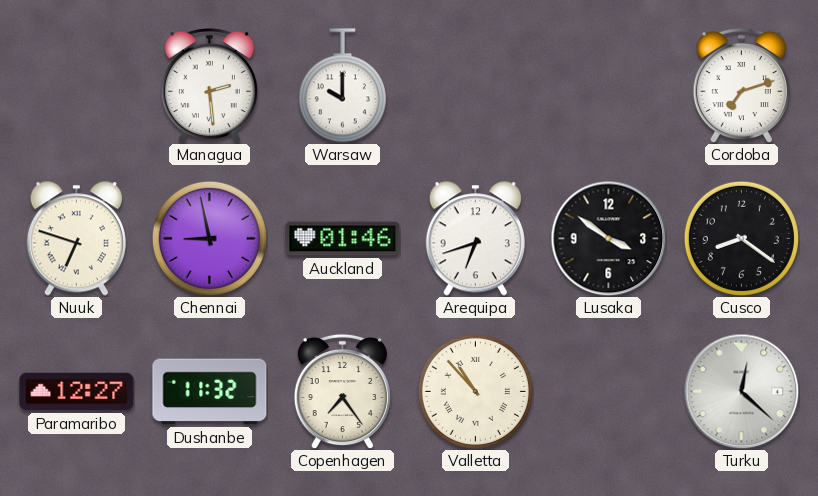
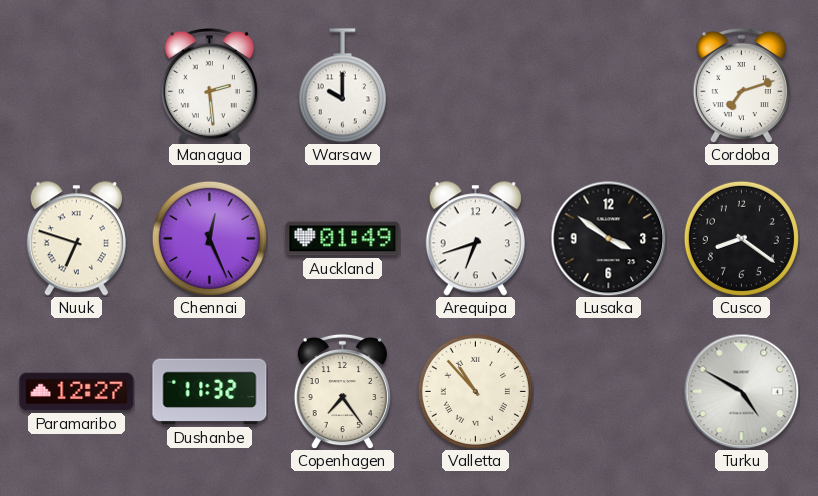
Chennai: 8:58 -> 12:26 (209, 238)
Auckland: 01:46 -> 01:49 (343, 239)
Turku: 12:22 -> 4:50 (741, 391)
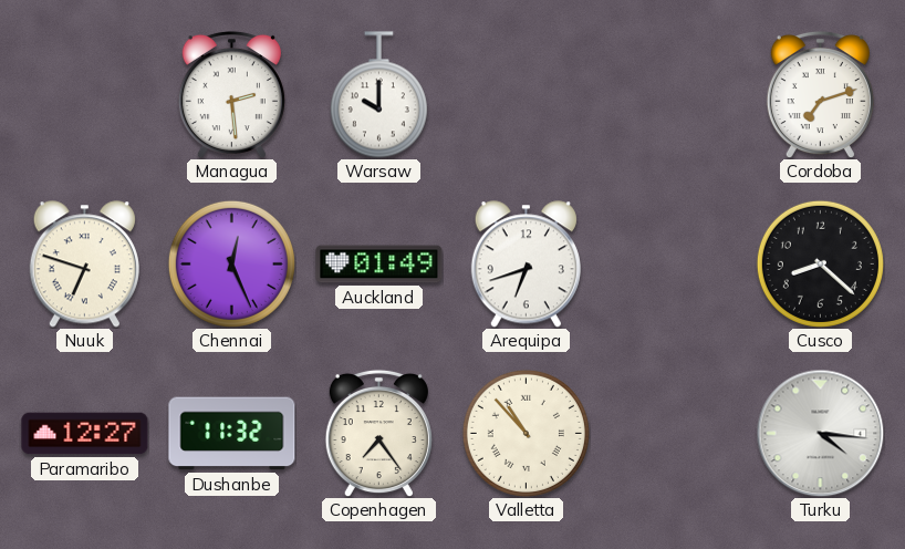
Lusaka: 3:51 -> none (608, 238)
Cusco: 8:21 -> 8:22 (820, 263)
Turku: 4:50 -> 4:16 (820, 433)
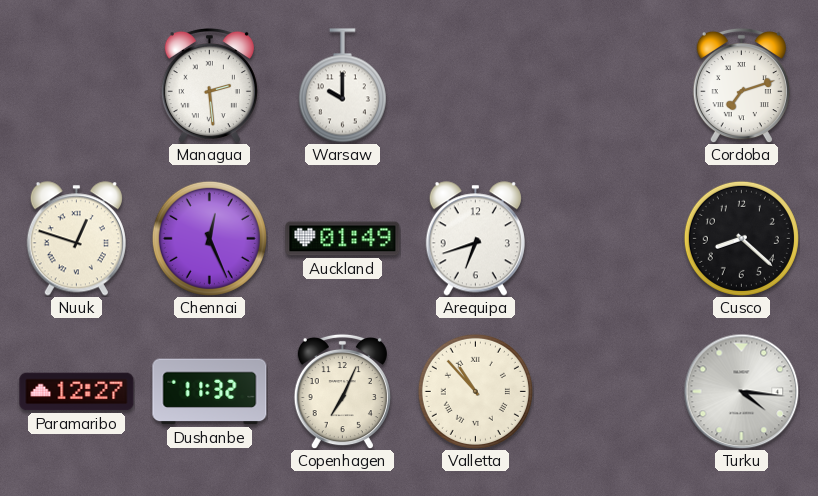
Nuuk: 6:48 -> 12:48 (76, 239)
Copenhagen: 7:24 -> 7:04 (342, 391)
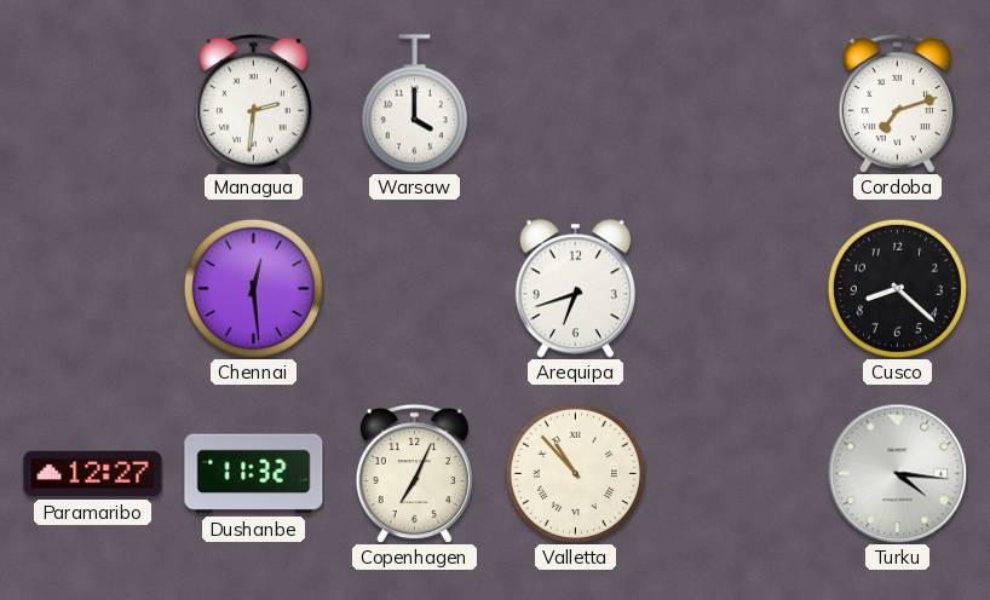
Managua: 2:29 -> 2:31 (253, 103)
Warsaw: 10:00 -> 4:00 (414, 104)
Nuuk: 12:48 -> none (76, 239)
Chennai: 12:26 -> 12:29 (253, 288)
Auckland: 01:49 -> none (343, 239)
